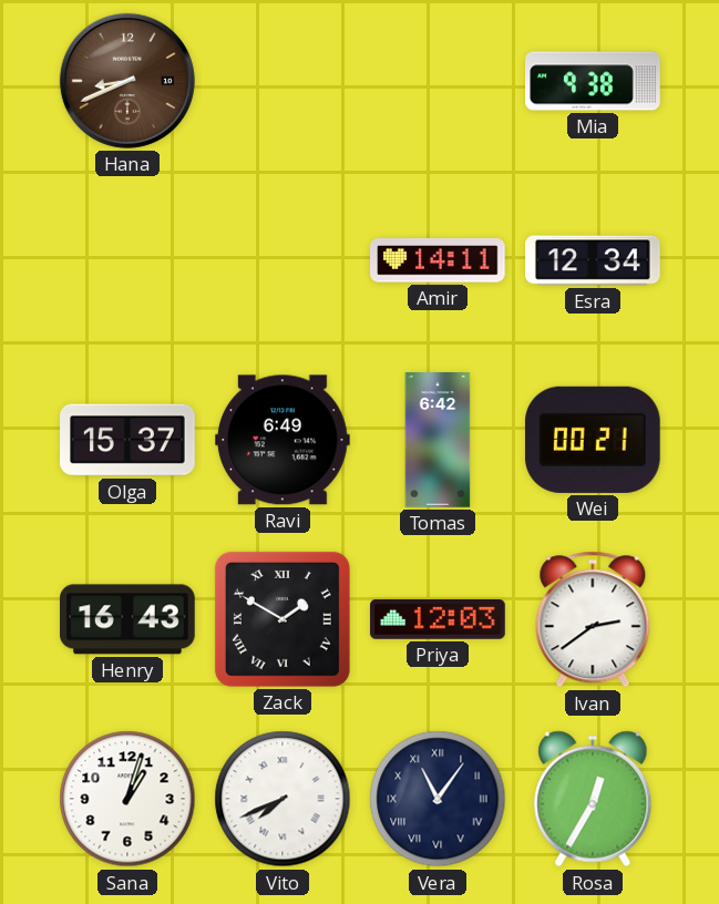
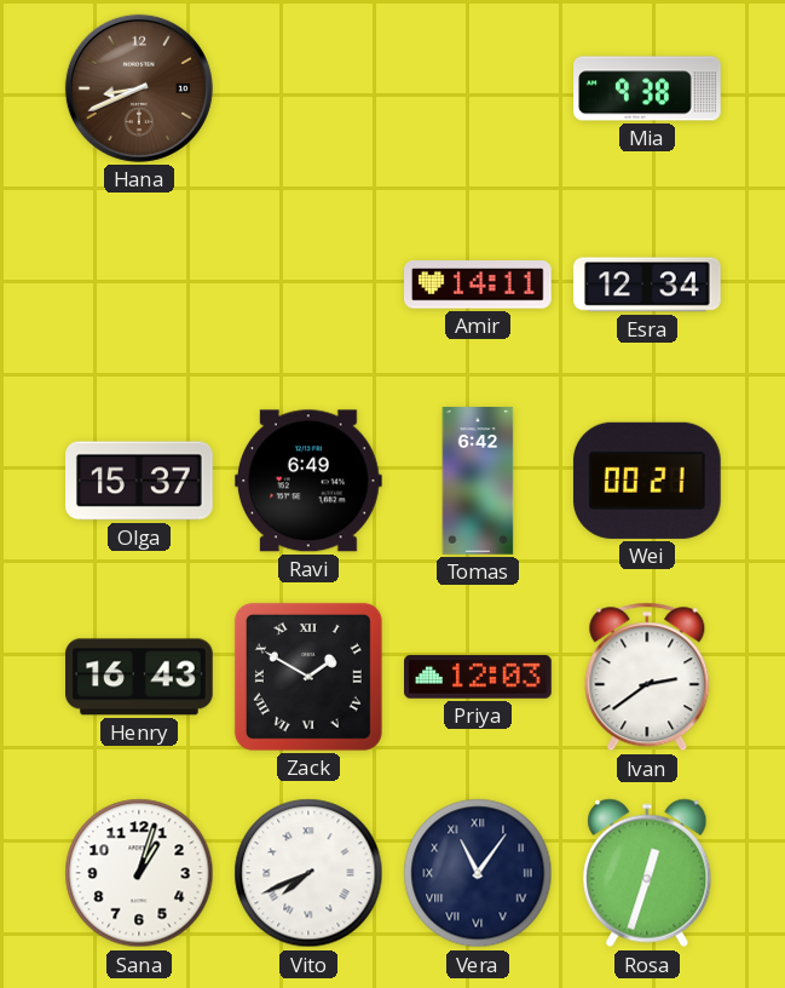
Rosa: 12:35 -> 12:33 (647, 873)
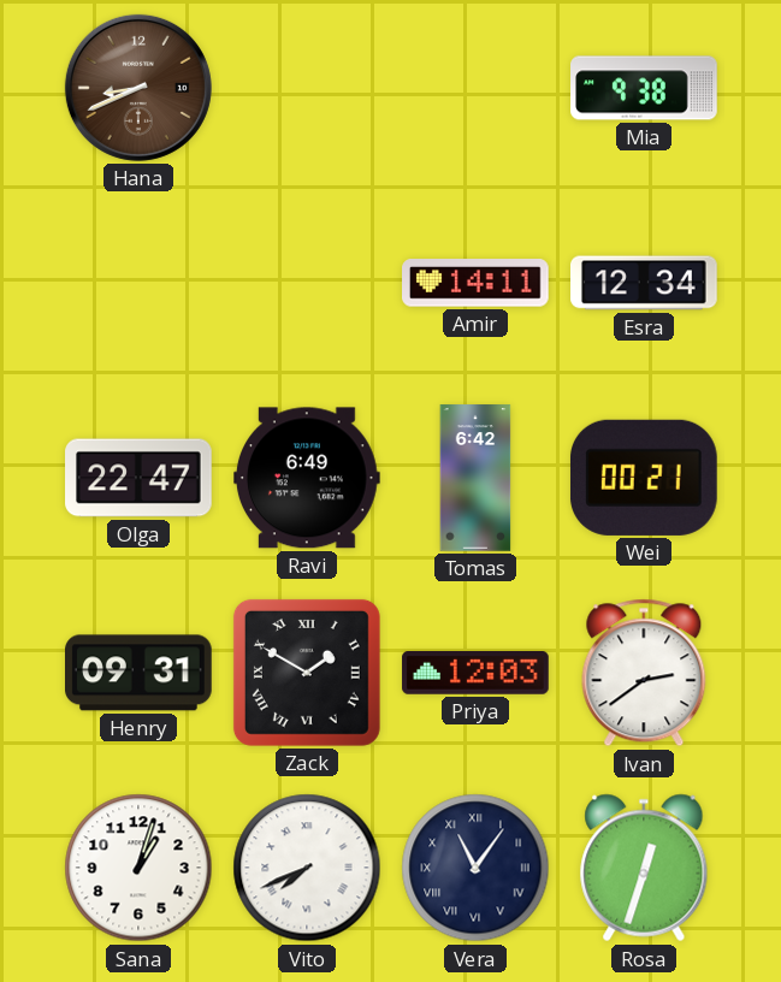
Olga: 15:37 -> 22:47 (138, 478)
Henry: 16:43 -> 09:31 (140, 673)
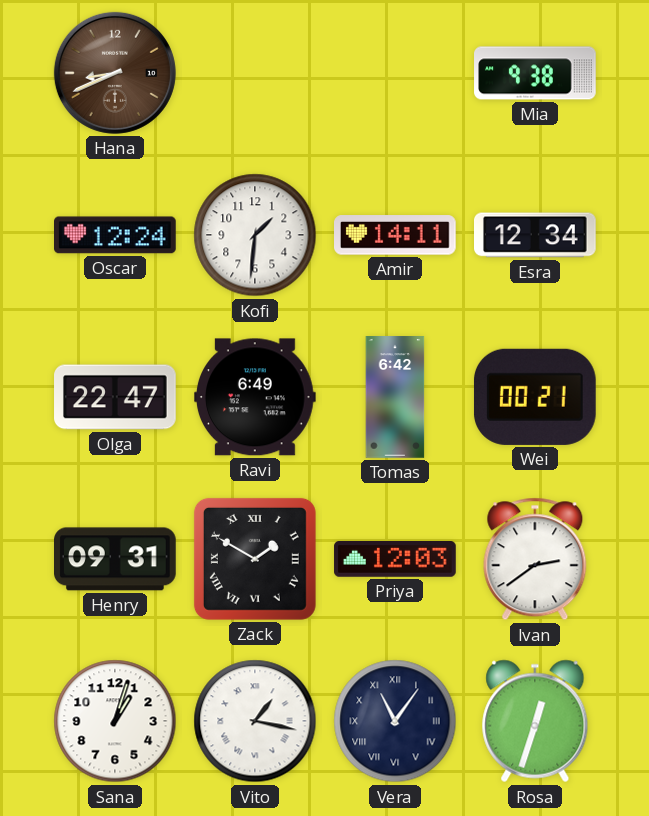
Oscar: none -> 12:24 (116, 235)
Kofi: none -> 1:31 (255, 235)
Vito: 7:41 -> 1:17 (255, 721)
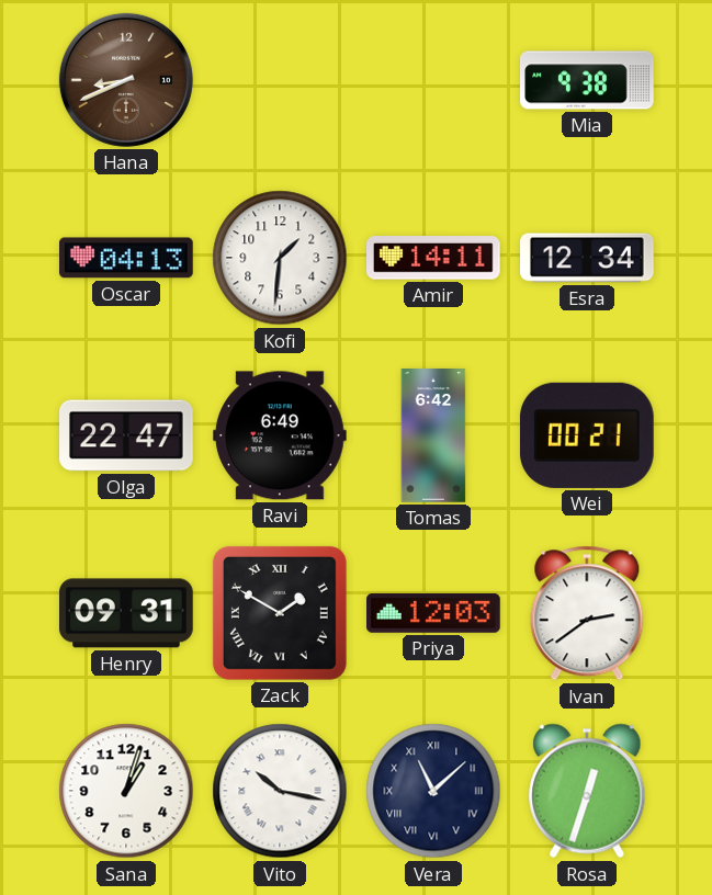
Oscar: 12:24 -> 04:13 (127, 258)
Vito: 1:17 -> 10:17 (280, 791)
Vera: 11:06 -> 11:08 (433, 791)
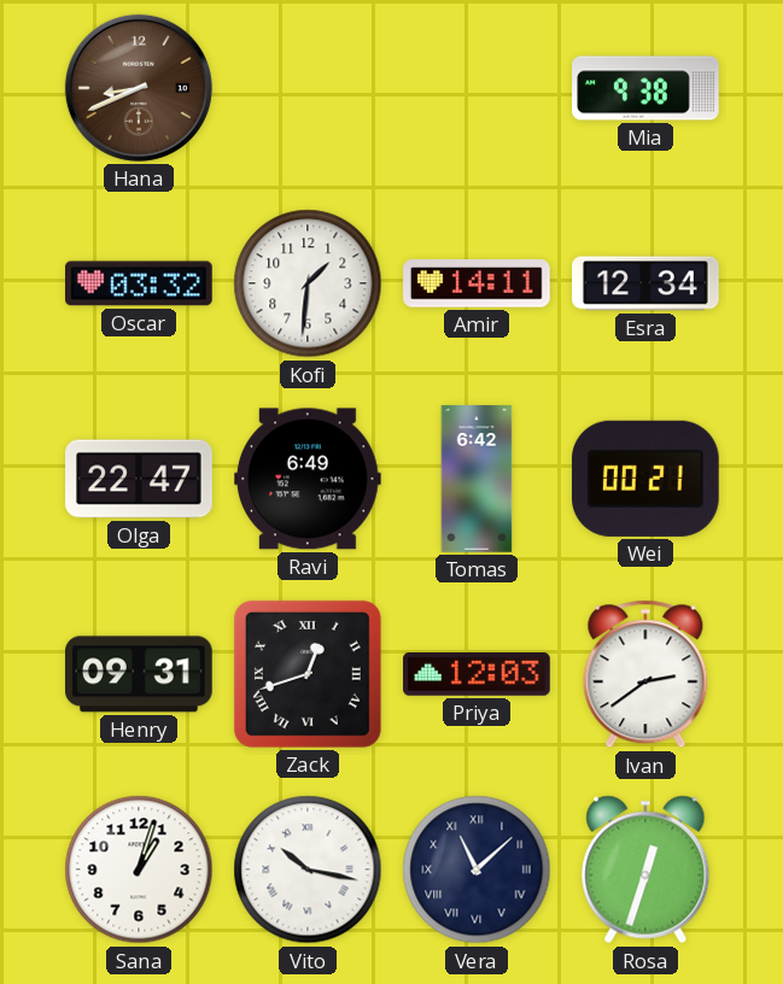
Oscar: 04:13 -> 03:32 (140, 283)
Zack: 1:50 -> 12:42 (308, 674)
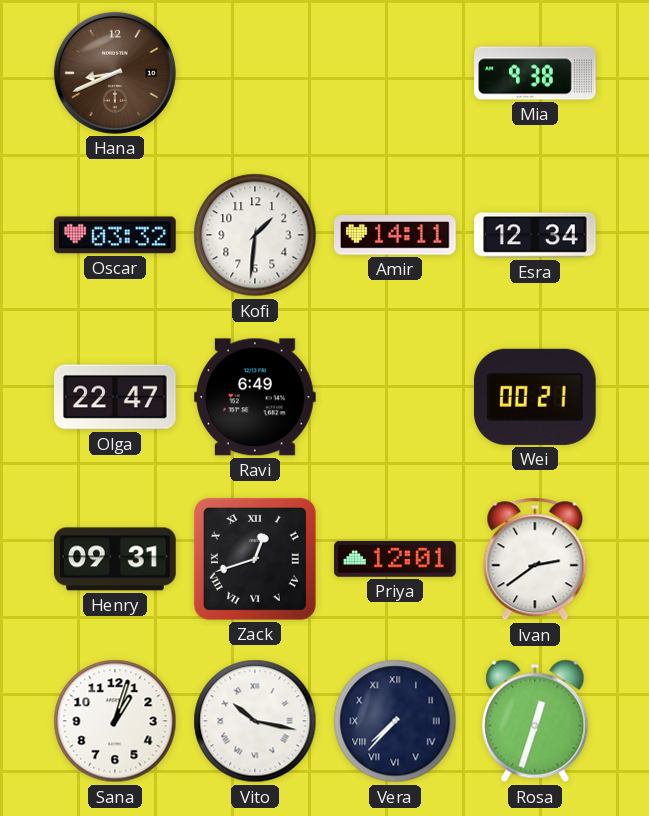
Tomas: 6:42 -> none (477, 479)
Priya: 12:03 -> 12:01 (395, 559)
Vera: 11:08 -> 7:37 (395, 721)
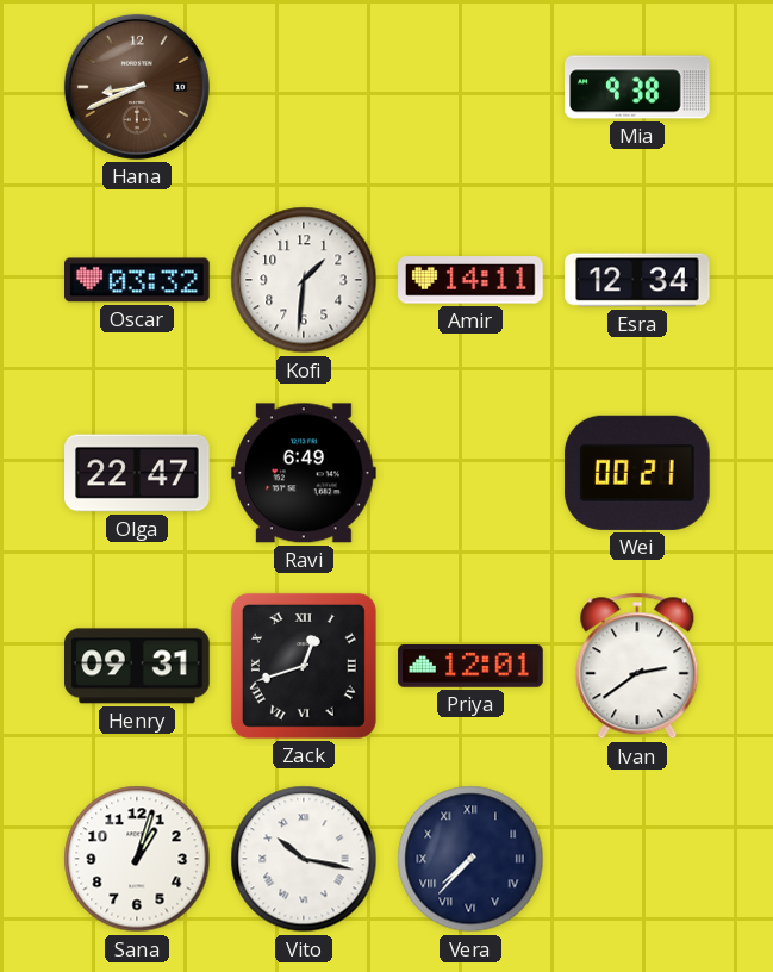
Rosa: 12:33 -> none (535, 721)
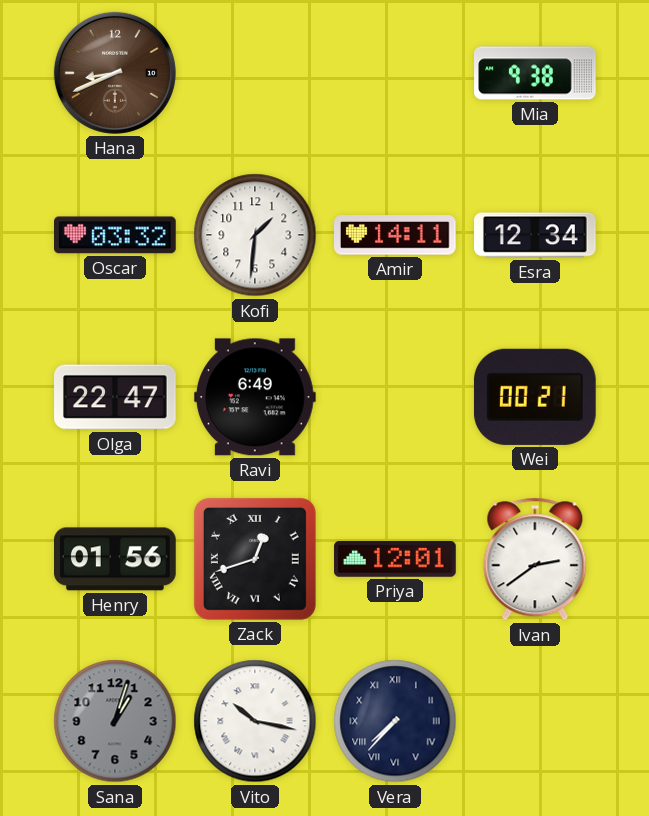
Henry: 09:31 -> 01:56 (116, 559)
Sana dial: white -> grey (115, 721)
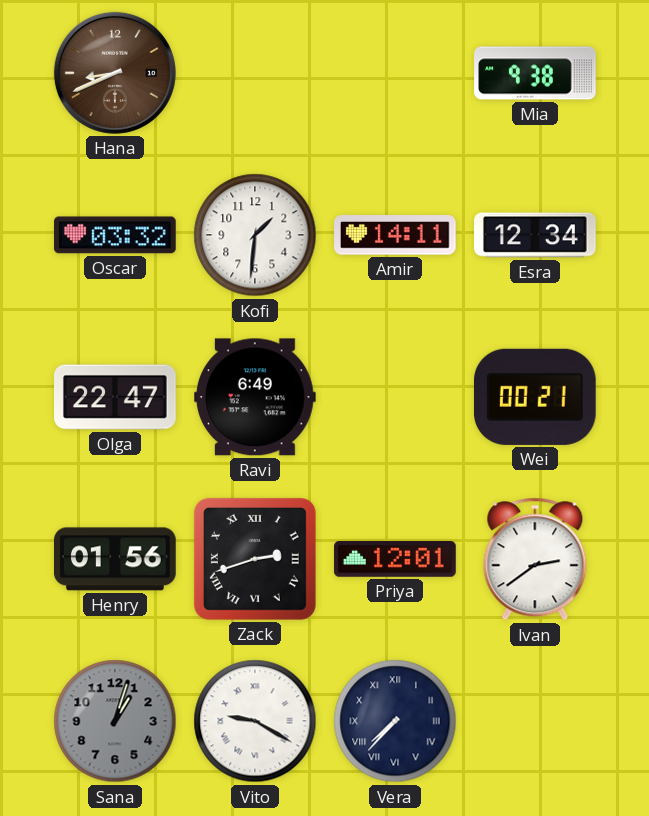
Zack: 12:42 -> 2:42 (255, 559)
Vito: 10:17 -> 9:20 (255, 721)
